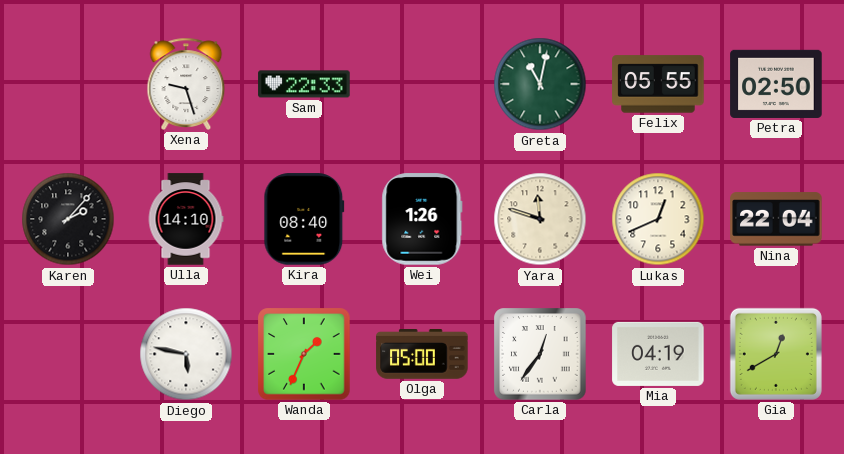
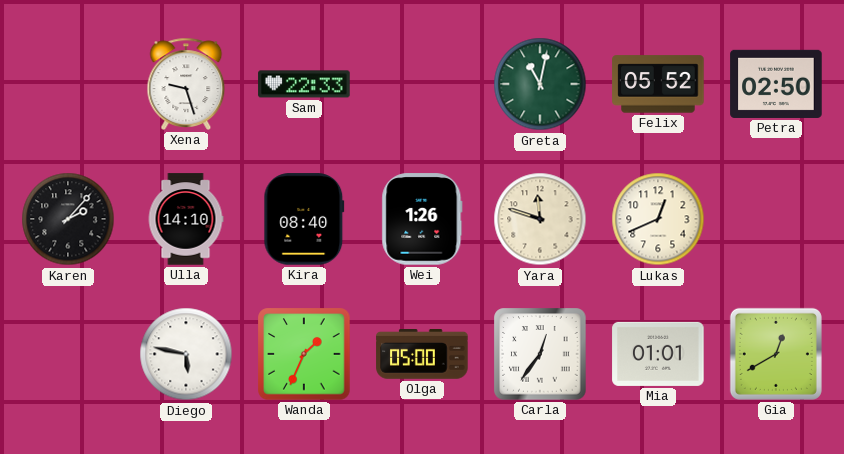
Felix: 05:55 -> 05:52 (658, 84)
Nina: 22:04 -> none (776, 219)
Mia: 04:19 -> 01:01 (658, 354)
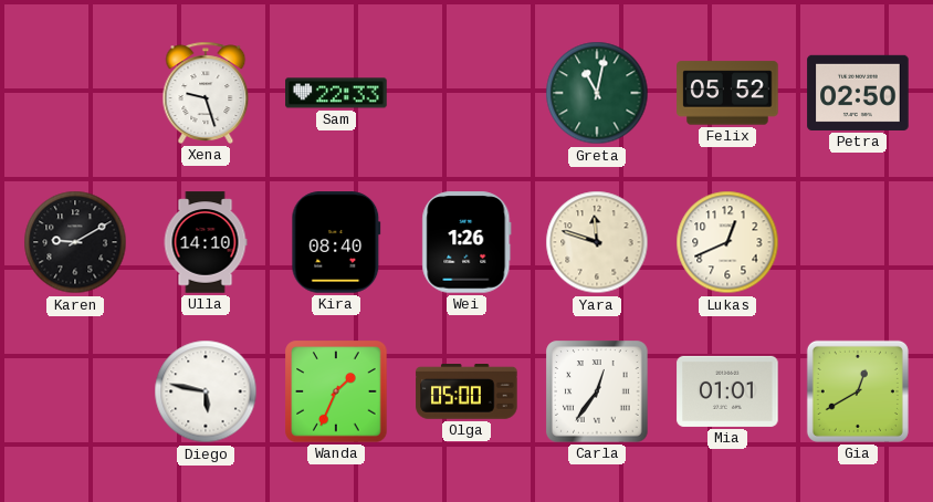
Karen: 2:07 -> 9:10 (75, 242)
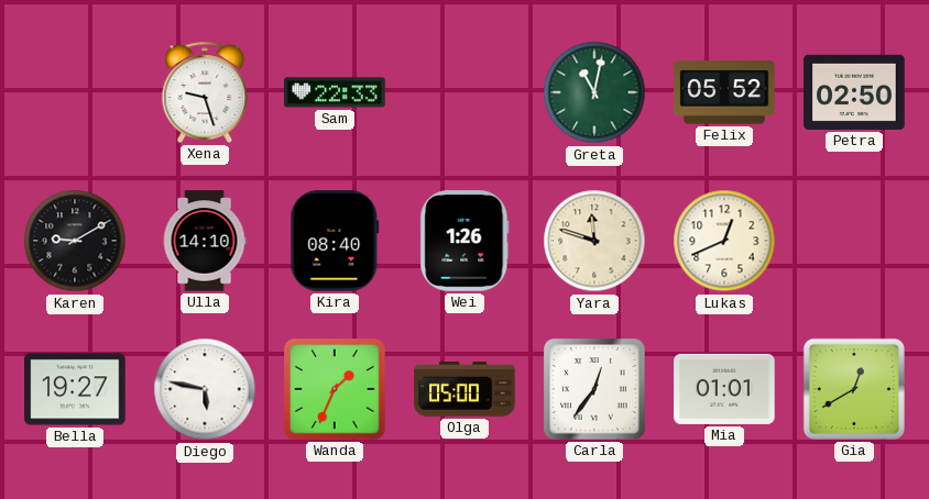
Bella: none -> 19:27 (75, 389)
